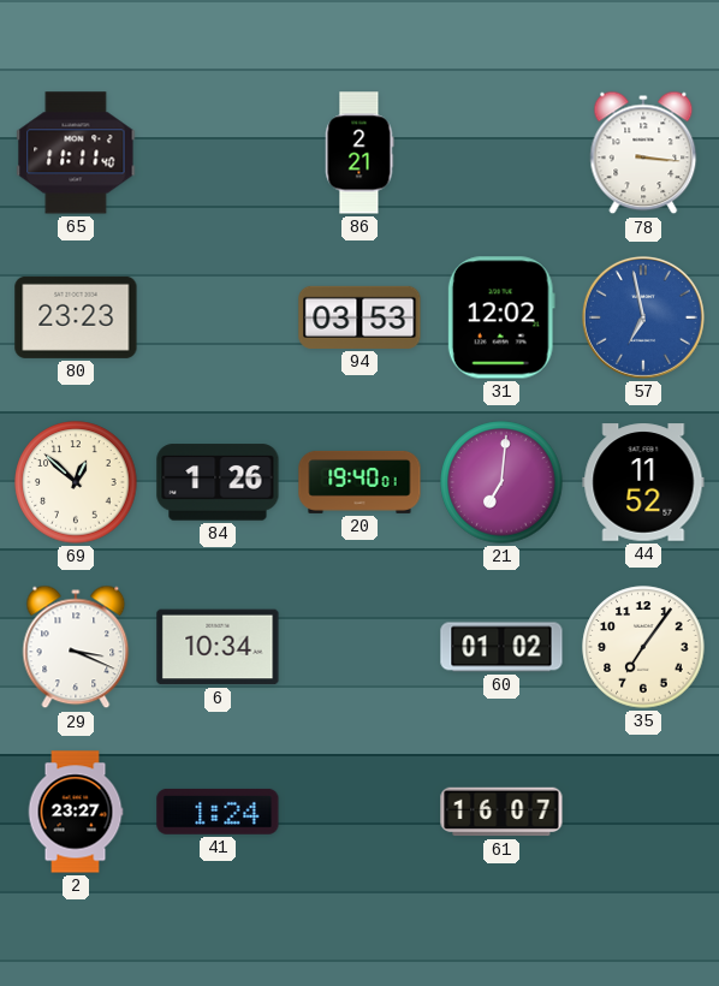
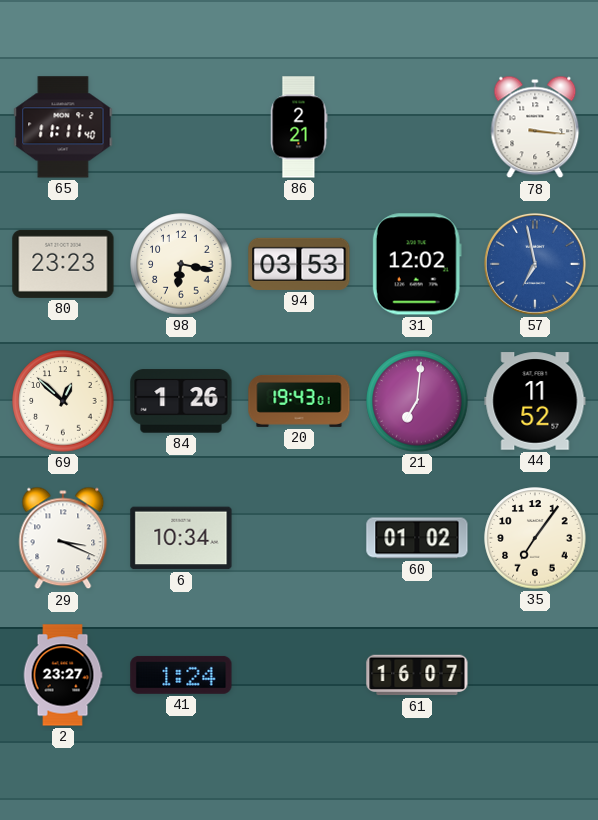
98: none -> 6:17 (181, 264)
20: 19:40 -> 19:43 (299, 401)
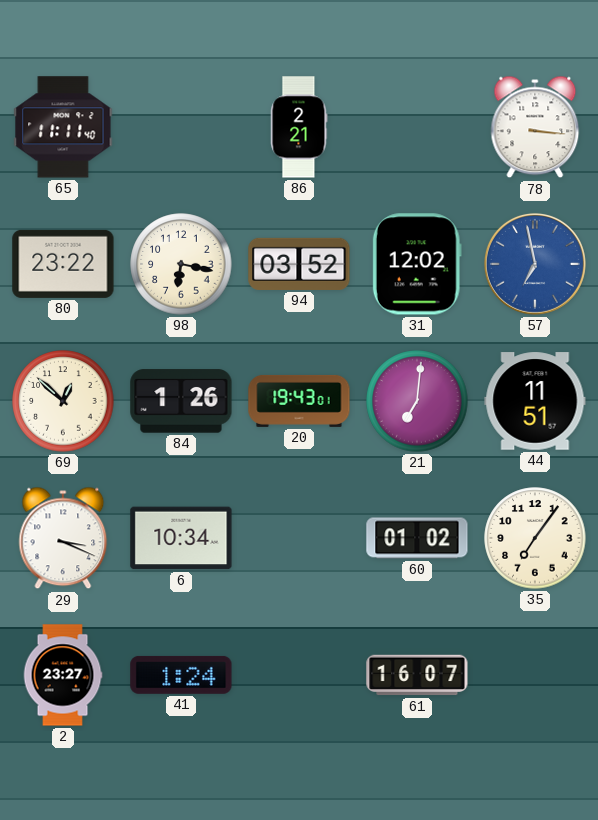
80: 23:23 -> 23:22 (63, 264)
94: 03:53 -> 03:52 (299, 264)
44: 11:52 -> 11:51 (535, 401)
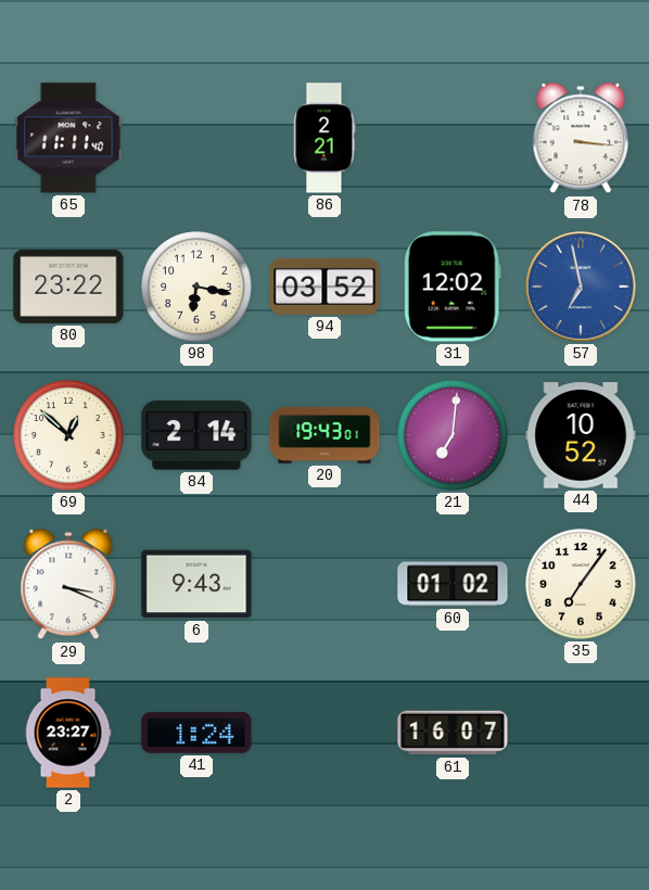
84: 1:26 -> 2:14 (196, 435)
44: 11:51 -> 10:52 (581, 435)
6: 10:34 -> 9:43 (196, 584)
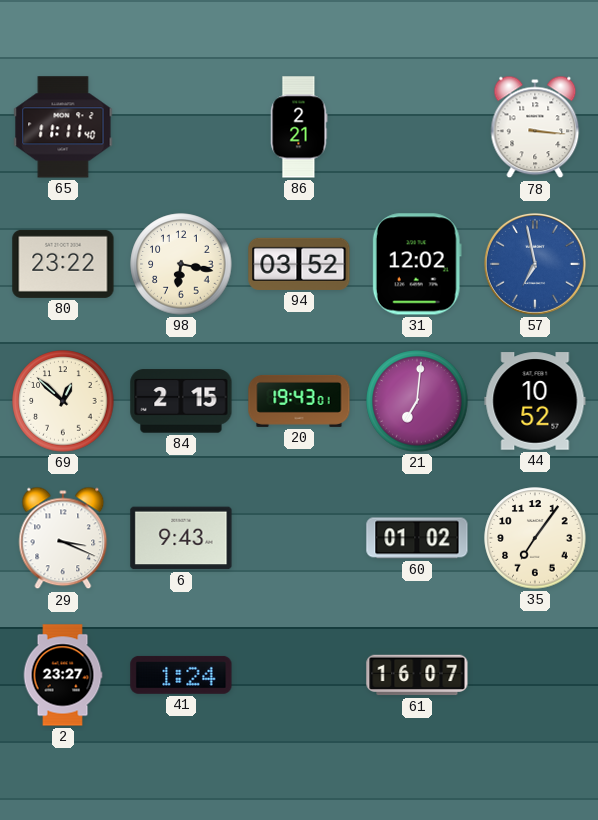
84: 2:14 -> 2:15 (181, 401)
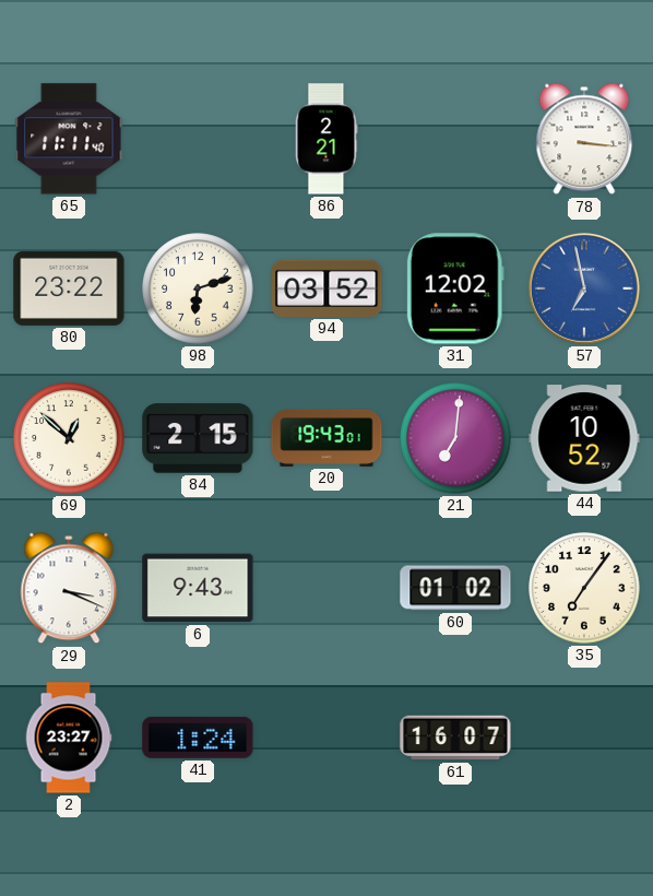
98: 6:17 -> 6:12 (198, 288)
